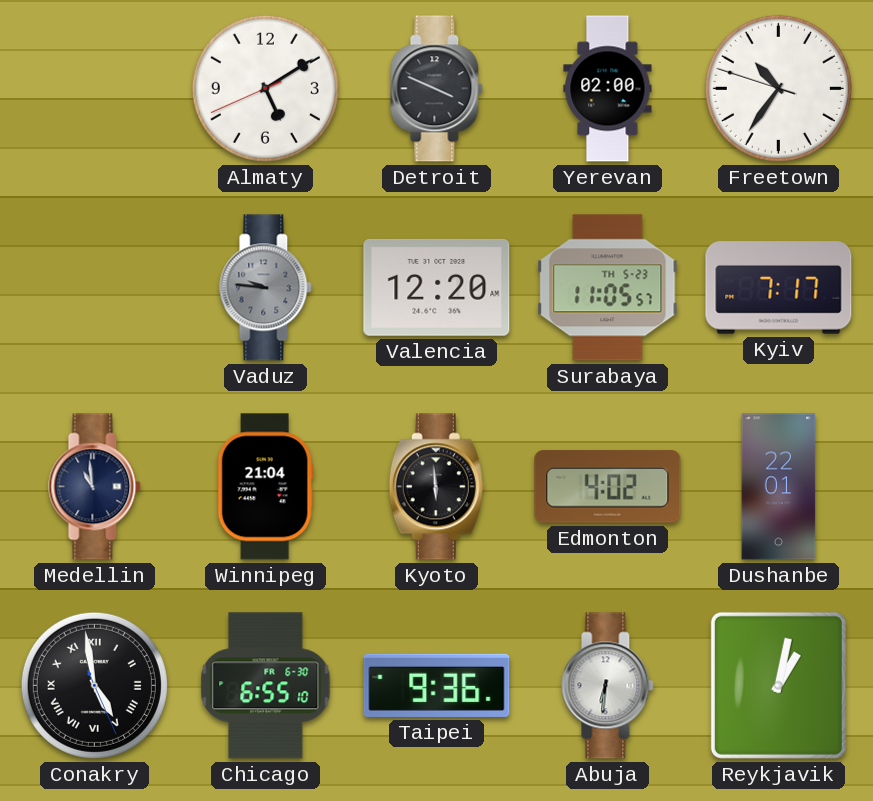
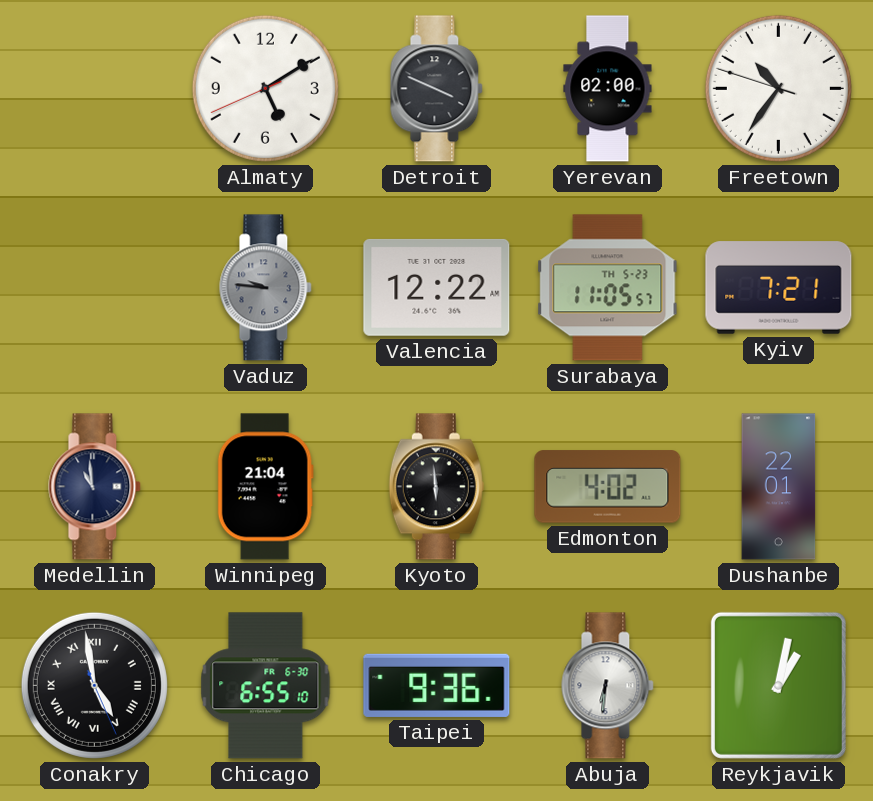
Valencia: 12:20 -> 12:22 (437, 287)
Kyiv: 7:17 -> 7:21 (779, 288)
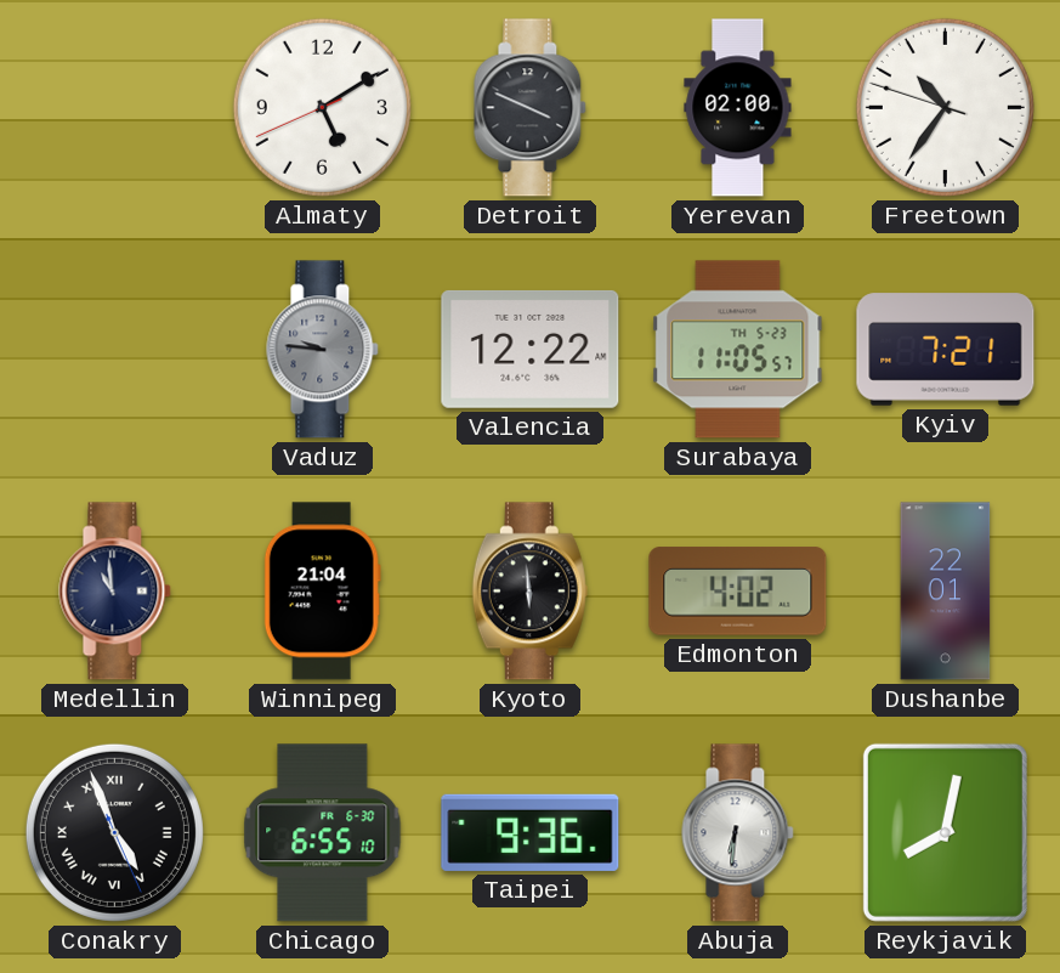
Conakry: 4:58 -> 4:56 (114, 832)
Reykjavik: 1:02 -> 8:02 (945, 832)
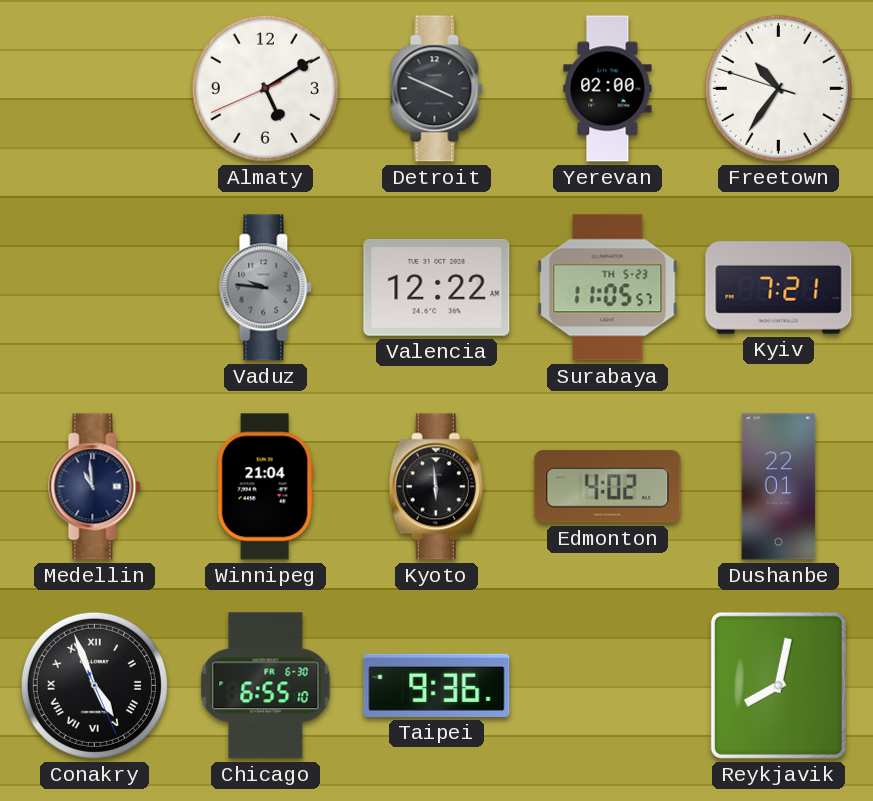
Abuja: 6:31 -> none (738, 833)
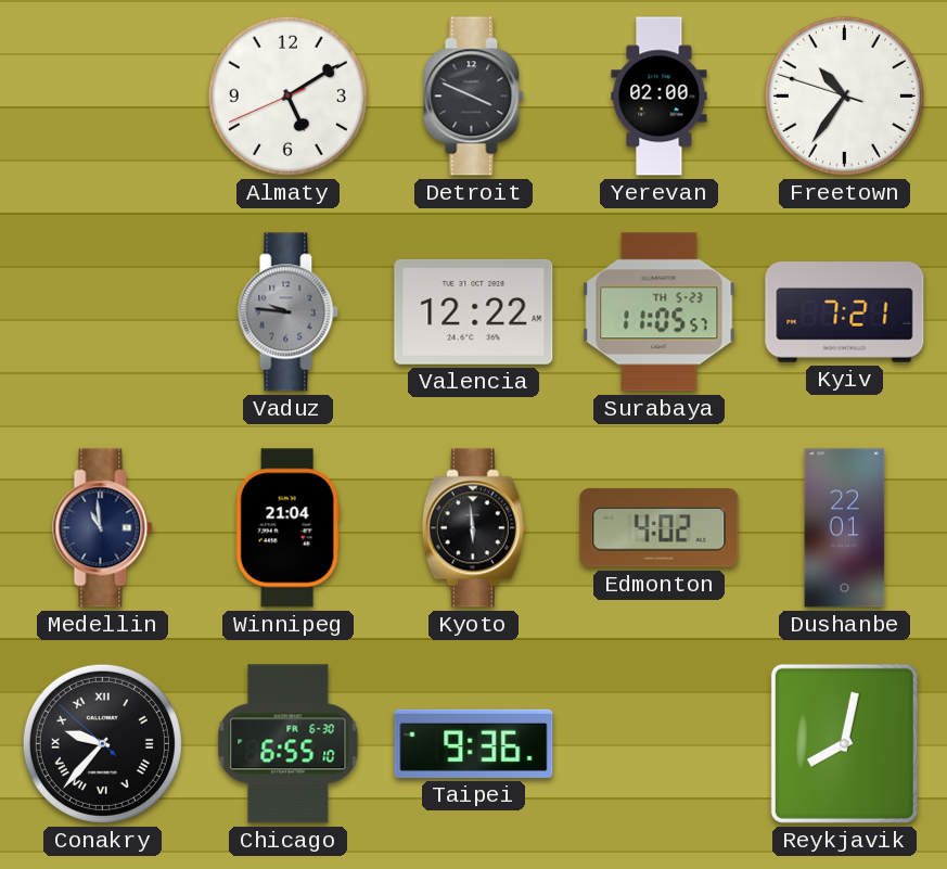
Conakry: 4:56 -> 9:36 (102, 743)
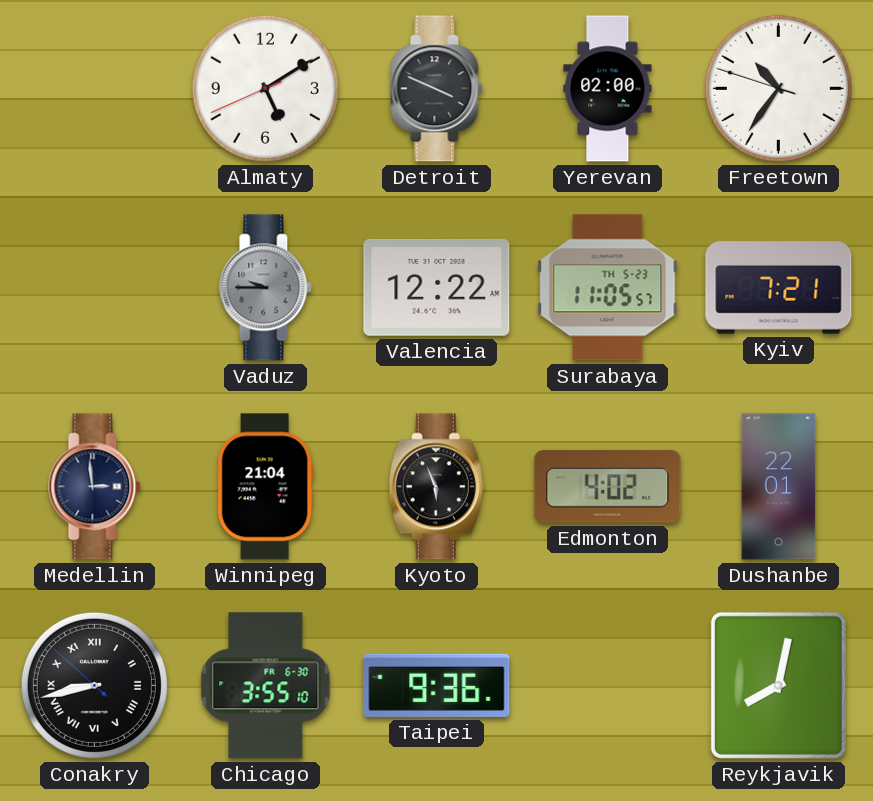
Vaduz: 9:46 -> 9:45 (266, 288)
Medellin: 10:59 -> 2:59 (95, 487)
Kyoto: 5:59 -> 5:56 (436, 487)
Conakry: 9:36 -> 8:42 (94, 685)
Chicago: 6:55 -> 3:55 (266, 686)
